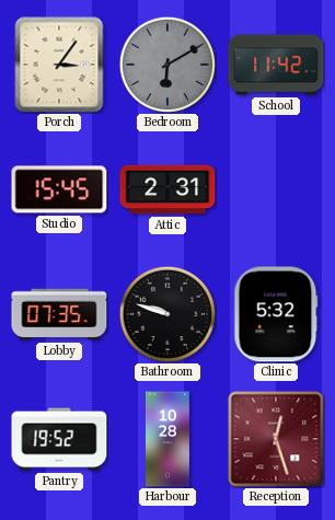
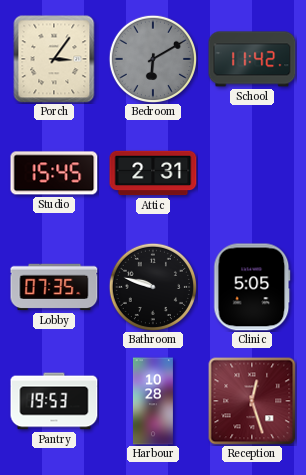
Clinic: 5:32 -> 5:05 (252, 287)
Pantry: 19:52 -> 19:53 (54, 401)
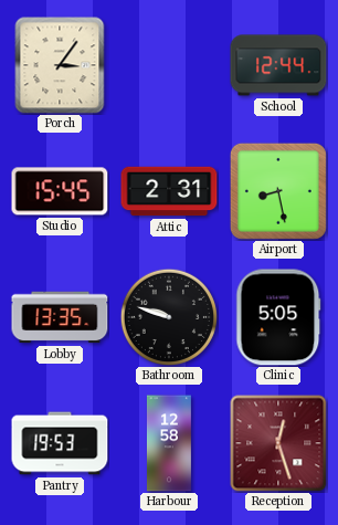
Bedroom: 6:10 -> none (152, 58)
School: 11:42 -> 12:44 (278, 65)
Airport: none -> 8:28 (278, 191)
Lobby: 07:35 -> 13:35 (60, 317)
Harbour: 10:28 -> 12:58 (169, 443)
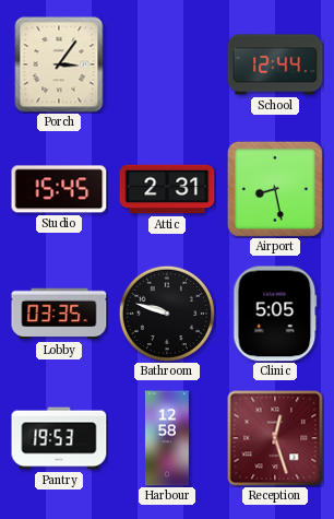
Lobby: 13:35 -> 03:35 (59, 314)
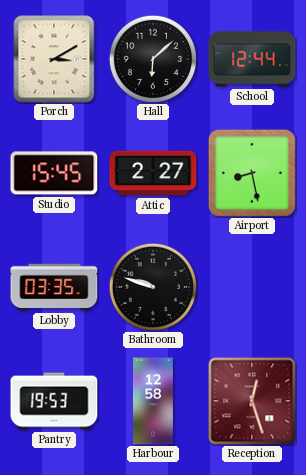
Porch: 3:06 -> 3:10 (54, 59)
Hall: none -> 6:08 (152, 58)
Attic: 2:31 -> 2:27 (153, 173)
Clinic: 5:05 -> none (275, 314)
